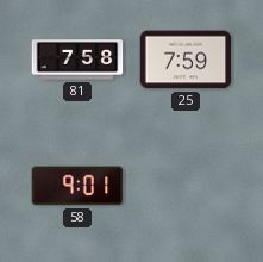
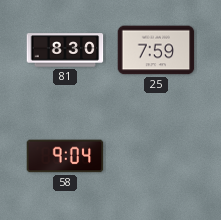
81: 7:58 -> 8:30 (65, 50)
58: 9:01 -> 9:04 (65, 156)
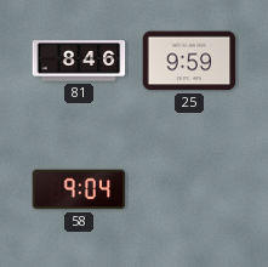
81: 8:30 -> 8:46 (79, 61)
25: 7:59 -> 9:59 (189, 61)
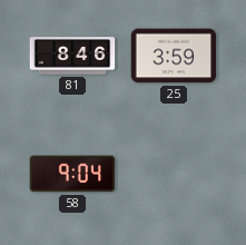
25: 9:59 -> 3:59 (174, 56)
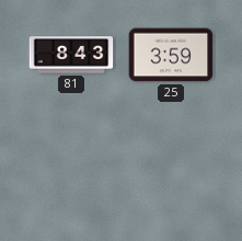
81: 8:46 -> 8:43 (71, 55)
58: 9:04 -> none (72, 174)
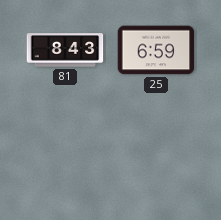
25: 3:59 -> 6:59 (156, 50)
